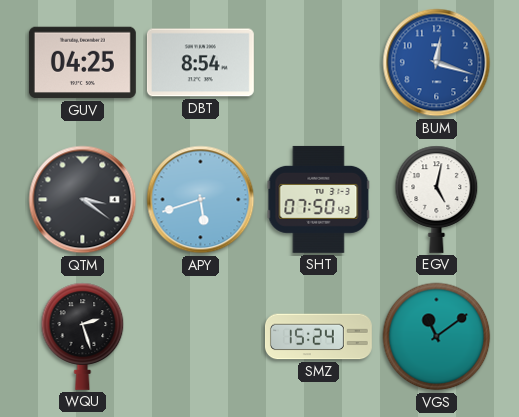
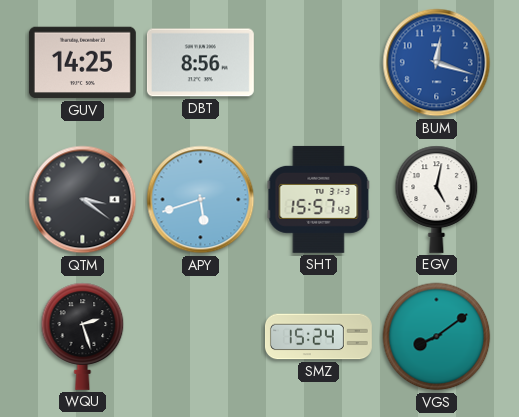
GUV: 04:25 -> 14:25 (82, 63)
DBT: 8:54 -> 8:56 (200, 63)
SHT: 07:50 -> 15:57 (319, 199)
VGS: 11:09 -> 8:09 (437, 337)
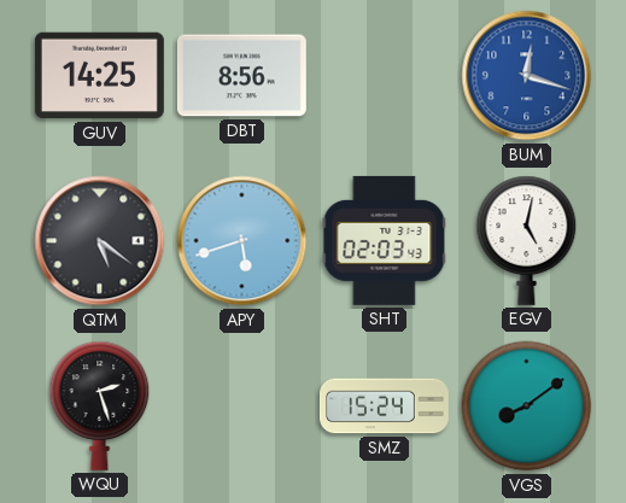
QTM: 3:21 -> 5:21 (100, 241)
SHT: 15:57 -> 02:03 (385, 240)
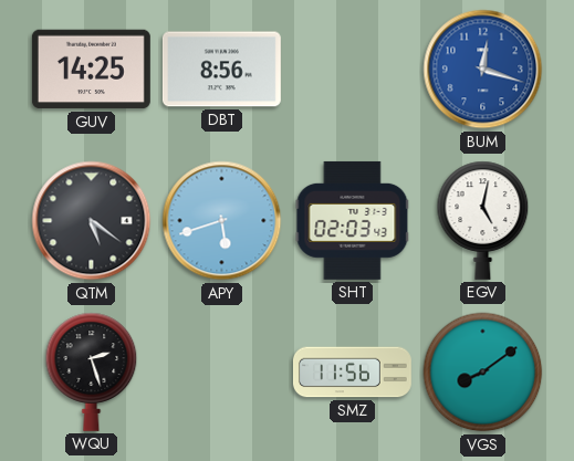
SMZ: 15:24 -> 11:56 (352, 373)
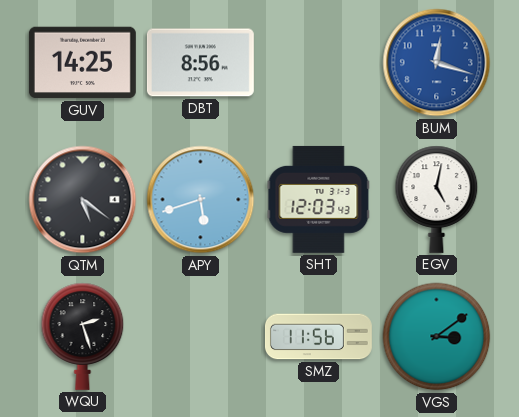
SHT: 02:03 -> 12:03 (319, 199)
VGS: 8:09 -> 3:09 (437, 337)
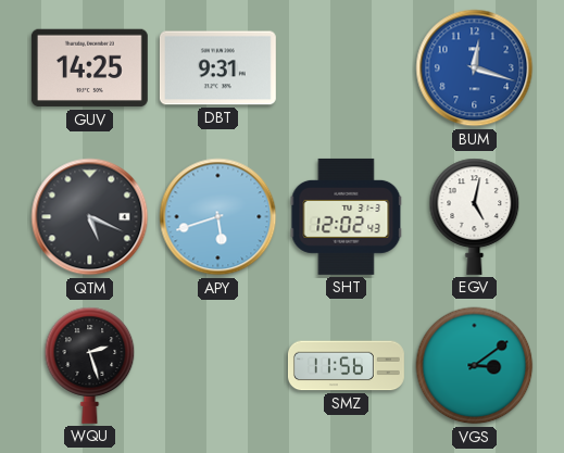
DBT: 8:56 -> 9:31 (217, 68)
QTM: 5:21 -> 5:19 (90, 217)
SHT: 12:03 -> 12:02 (347, 216)
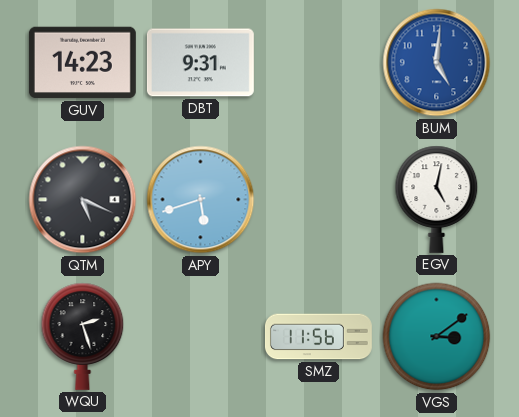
GUV: 14:25 -> 14:23 (82, 63)
BUM: 12:18 -> 5:01 (437, 63)
SHT: 12:02 -> none (347, 216)
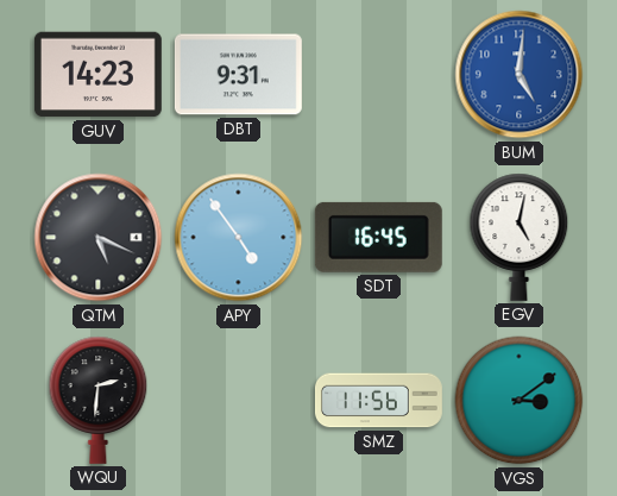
APY: 5:42 -> 4:54 (239, 238)
SDT: none -> 16:45 (378, 237)
WQU: 2:27 -> 2:31 (99, 400)
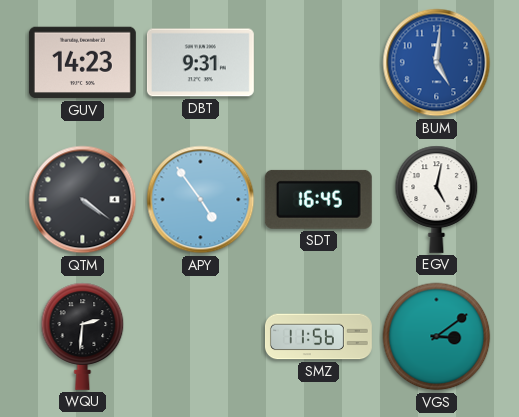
QTM: 5:19 -> 4:21 (83, 200)
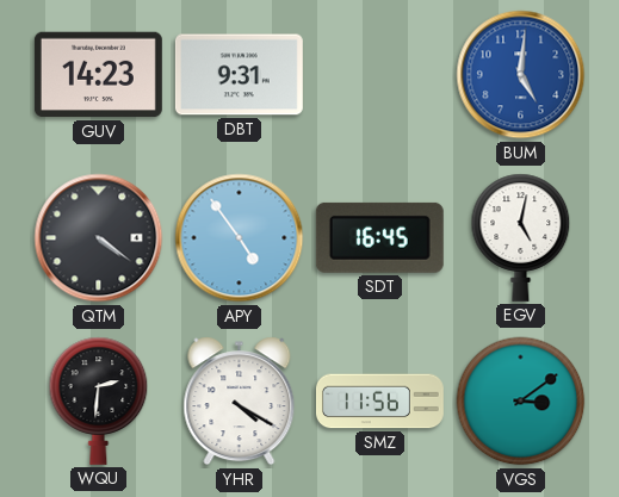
YHR: none -> 4:20 (240, 402)
